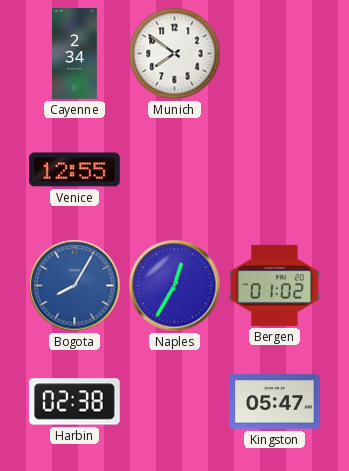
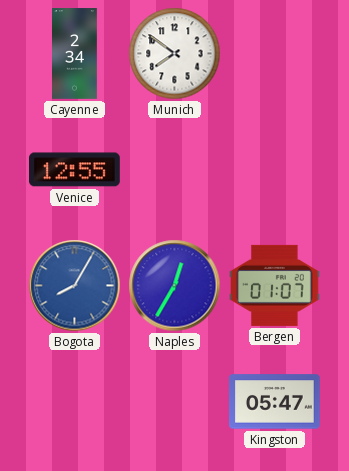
Bergen: 01:02 -> 01:07 (275, 285)
Harbin: 02:38 -> none (75, 402)
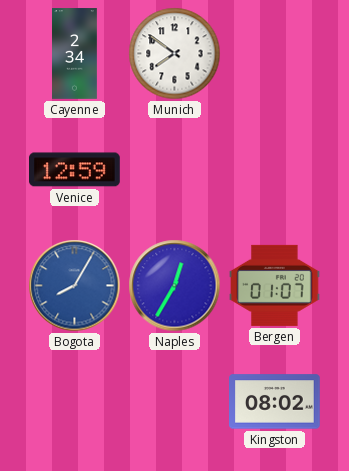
Venice: 12:55 -> 12:59 (75, 170)
Kingston: 05:47 -> 08:02 (275, 402)
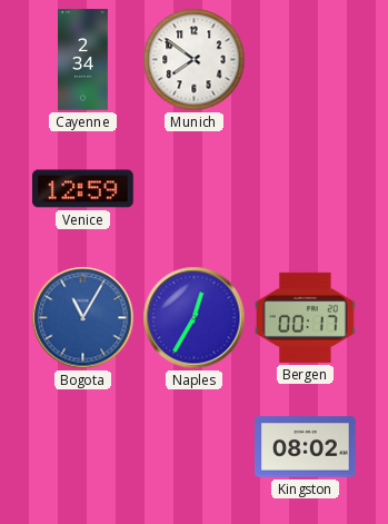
Bogota: 8:05 -> 11:05 (83, 318)
Bergen: 01:07 -> 00:17 (306, 317)
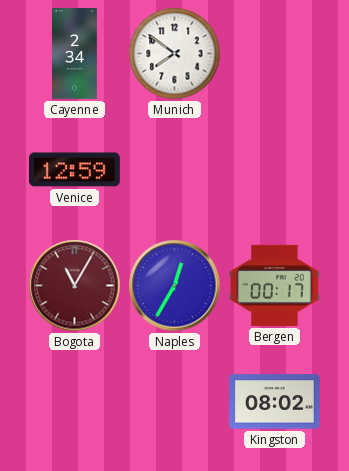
Bogota dial: blue -> burgundy (75, 286)
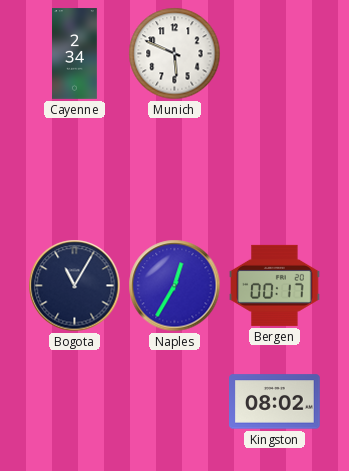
Munich: 7:51 -> 5:49 (175, 54)
Venice: 12:59 -> none (75, 170)
Bogota dial: burgundy -> navy (75, 286)
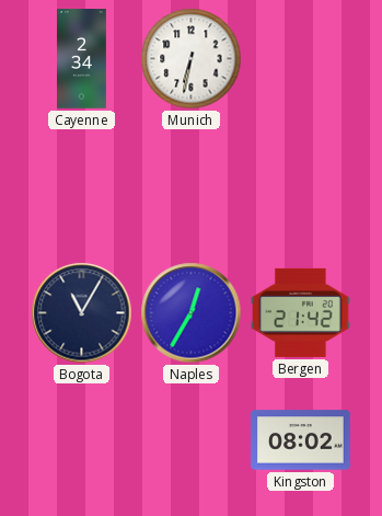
Munich: 5:49 -> 6:32 (192, 59)
Bergen: 00:17 -> 21:42 (301, 312)
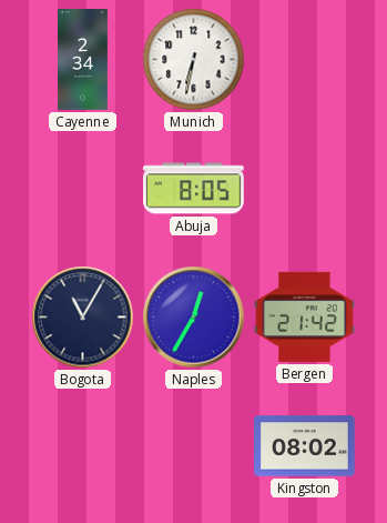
Abuja: none -> 8:05 (194, 189)
